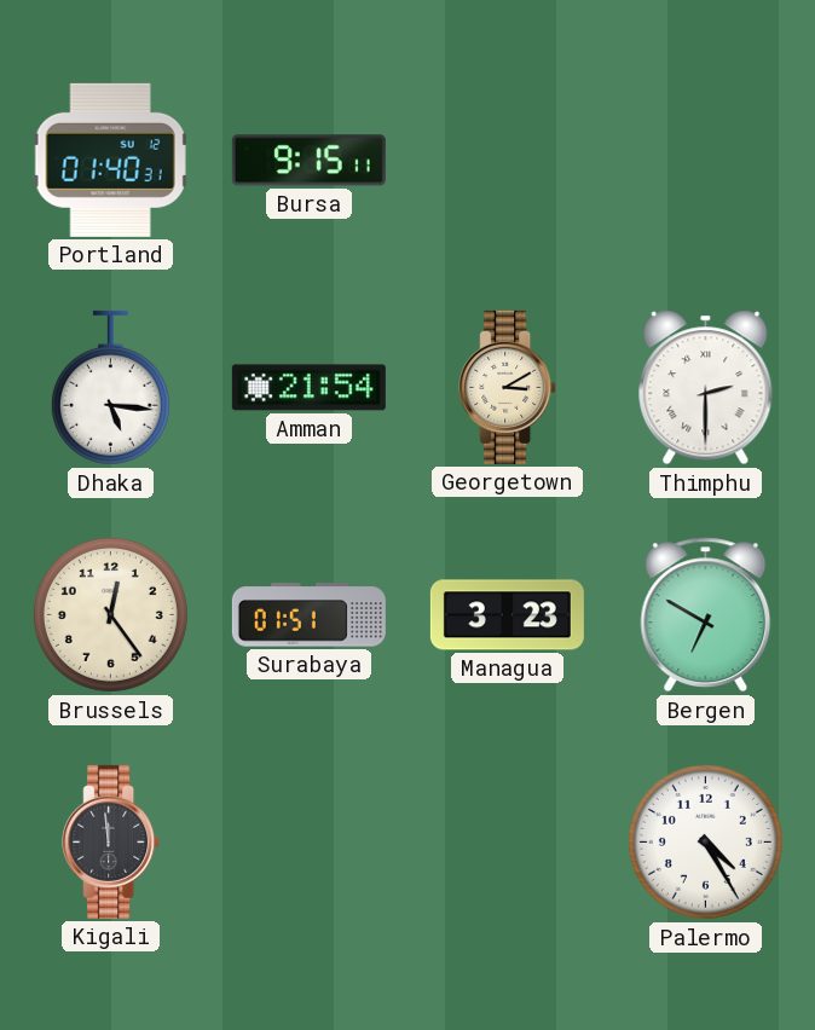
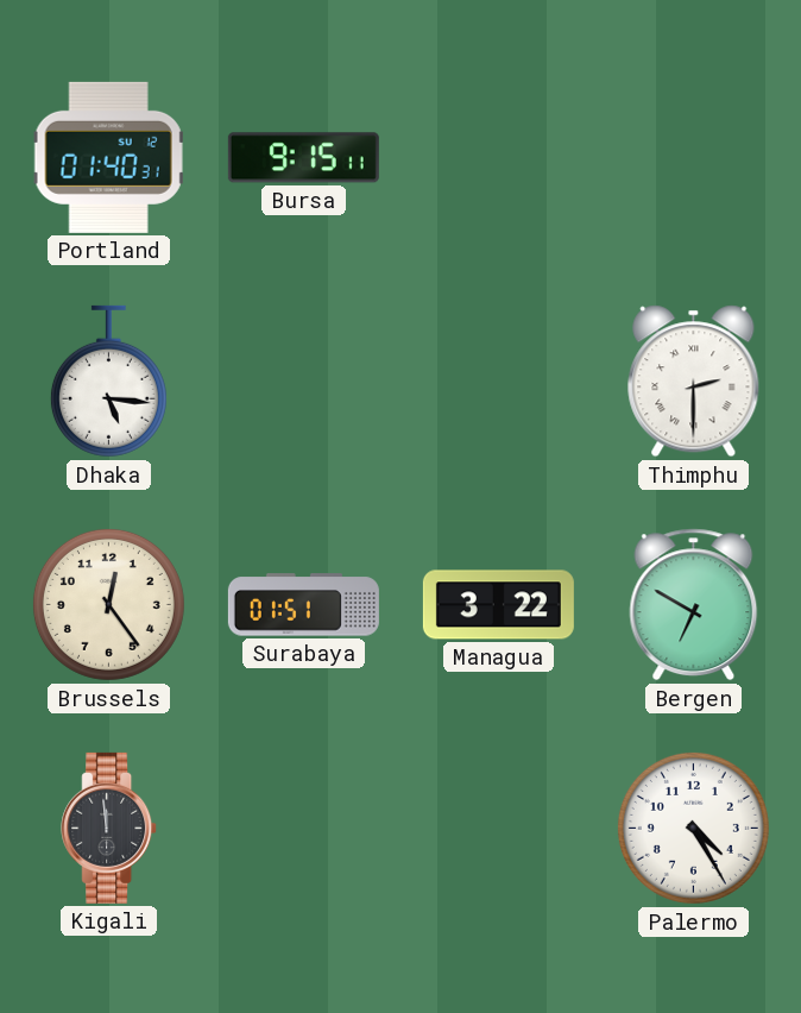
Amman: 21:54 -> none (308, 388)
Georgetown: 3:10 -> none (508, 387)
Managua: 3:23 -> 3:22 (498, 605)
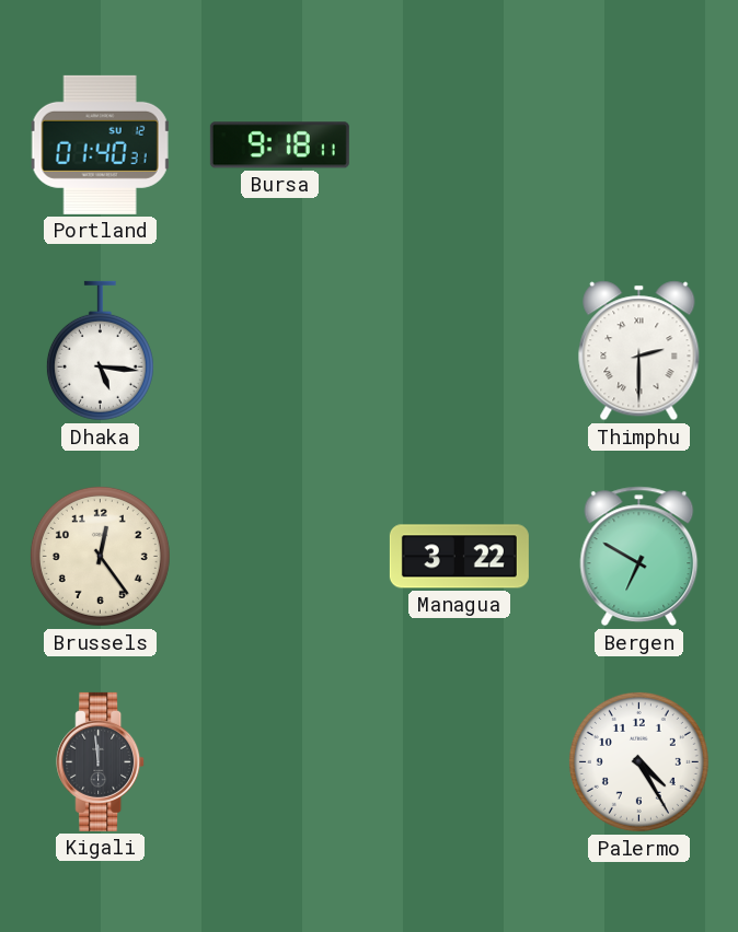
Bursa: 9:15 -> 9:18 (279, 145)
Surabaya: 01:51 -> none (303, 605)
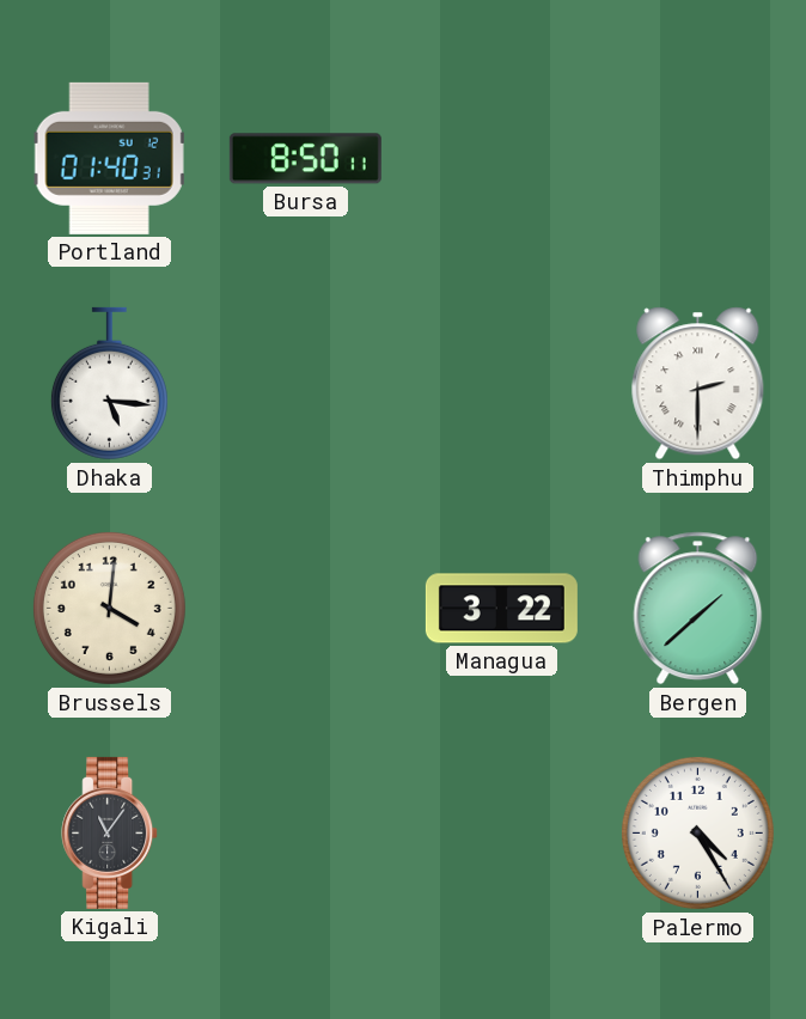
Bursa: 9:18 -> 8:50 (305, 159)
Brussels: 12:24 -> 4:01 (109, 608)
Bergen: 6:50 -> 1:38 (698, 609)
Kigali: 11:59 -> 11:06 (110, 832)
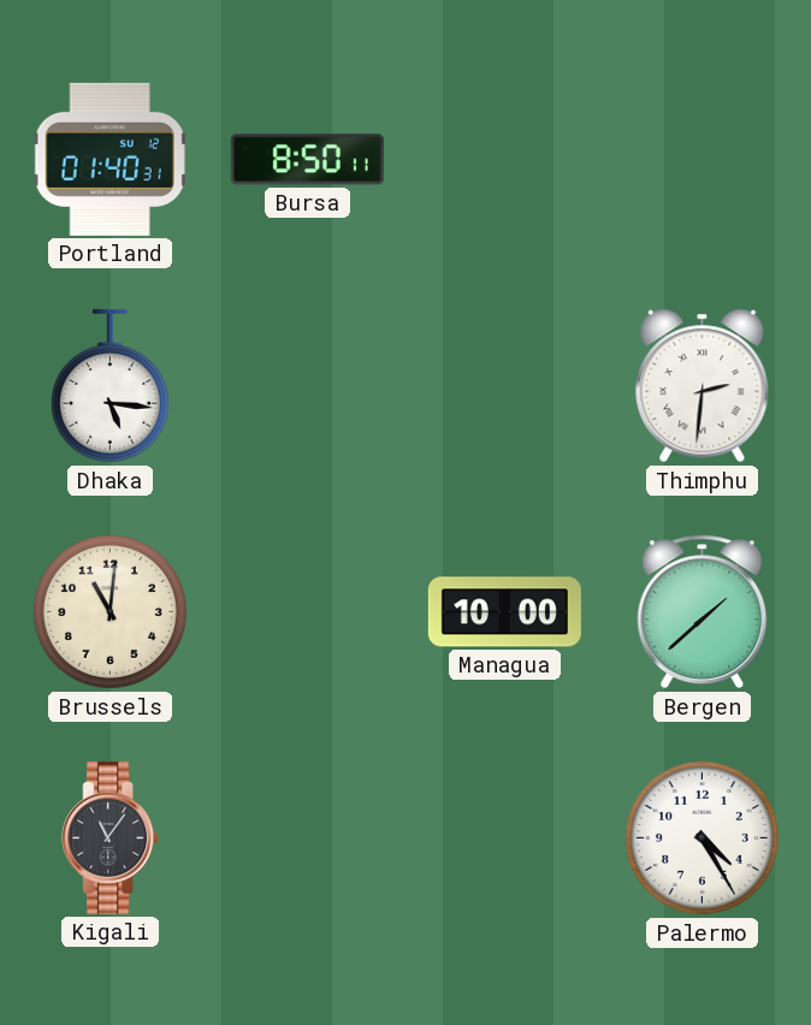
Thimphu: 2:30 -> 2:31 (703, 386)
Brussels: 4:01 -> 11:01 (109, 611)
Managua: 3:22 -> 10:00 (504, 612)
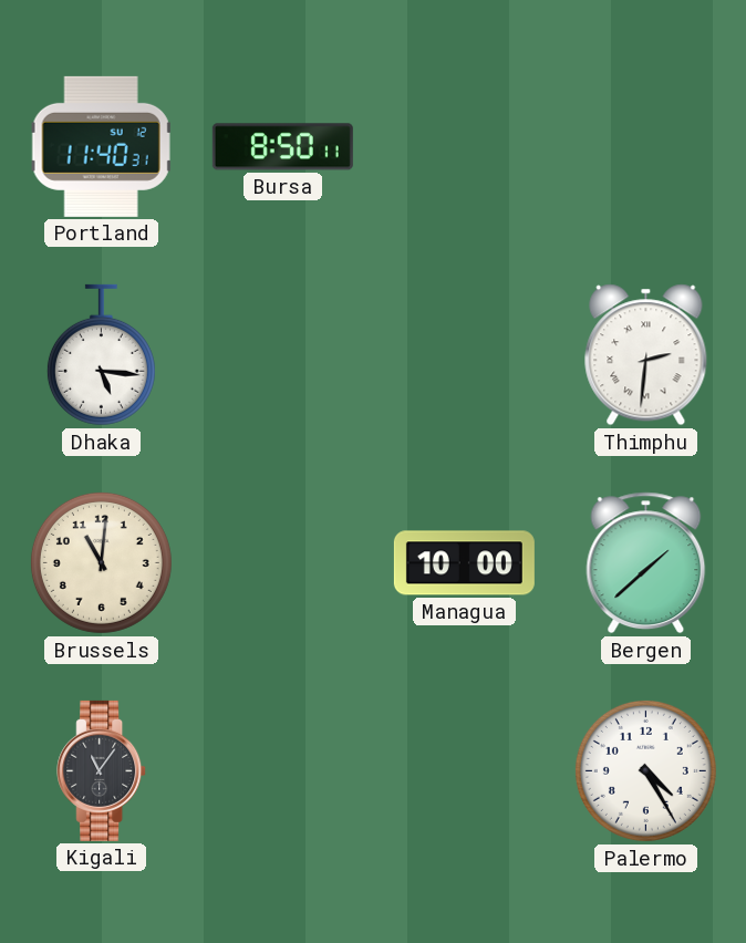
Portland: 01:40 -> 11:40 (102, 146)
